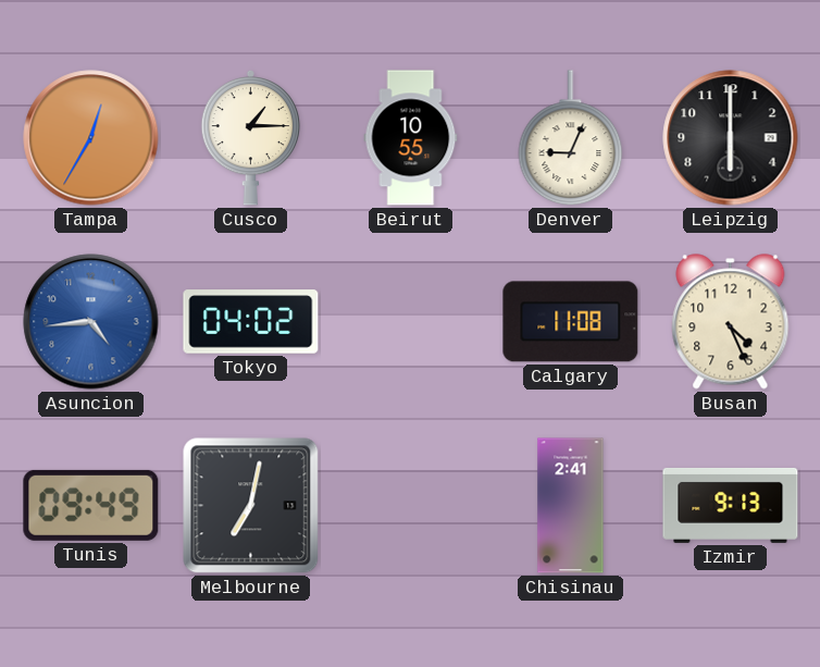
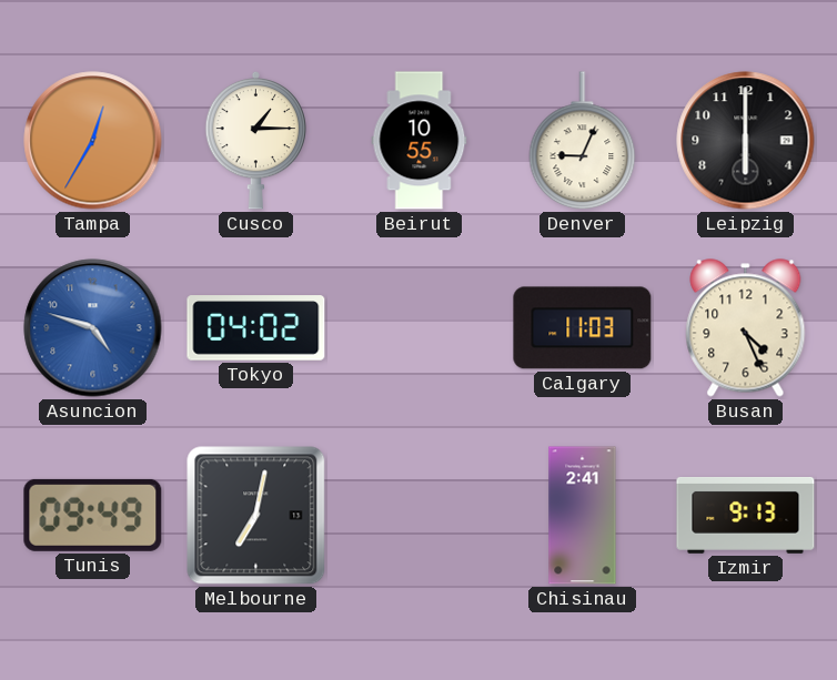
Asuncion: 4:44 -> 4:48 (93, 328)
Calgary: 11:08 -> 11:03 (583, 328)
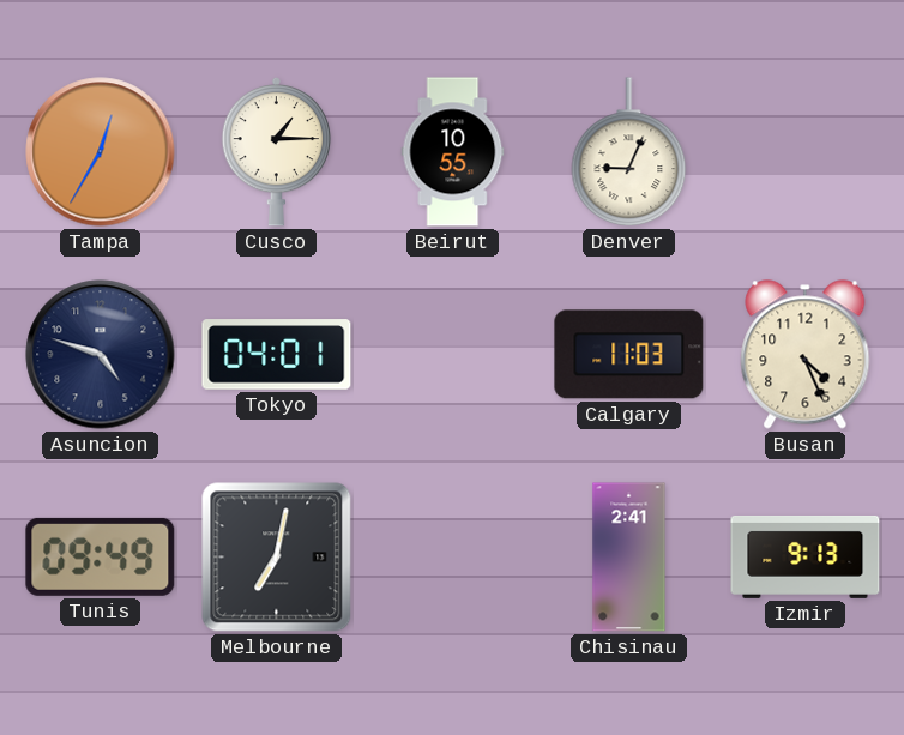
Leipzig: 6:00 -> none (746, 141)
Asuncion dial: blue -> navy (101, 355)
Tokyo: 04:02 -> 04:01 (277, 355)
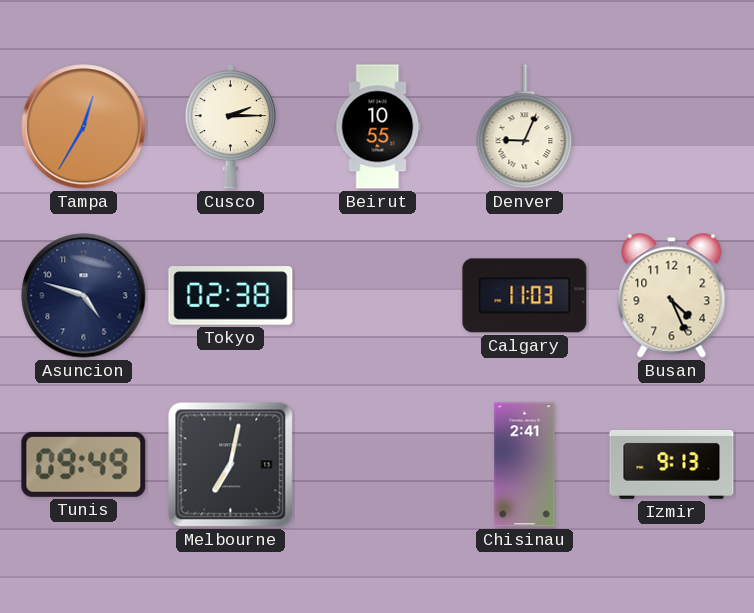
Cusco: 1:15 -> 2:15 (231, 126)
Tokyo: 04:01 -> 02:38 (231, 296)
